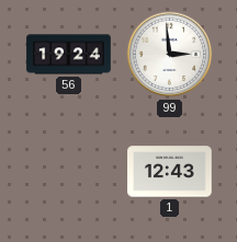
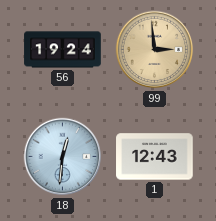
99 dial: white -> champagne (155, 50)
18: none -> 12:31 (63, 157)
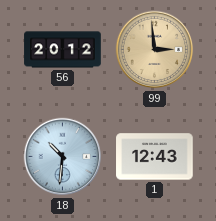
56: 19:24 -> 20:12 (63, 50)
18: 12:31 -> 10:31 (63, 157)
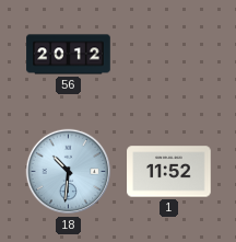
99: 2:59 -> none (155, 50)
1: 12:43 -> 11:52 (169, 172)
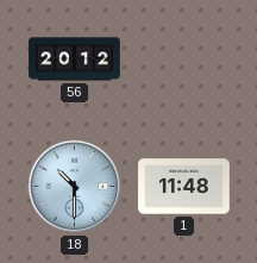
18: 10:31 -> 10:30 (75, 187)
1: 11:52 -> 11:48 (184, 187)
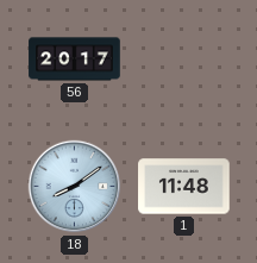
56: 20:12 -> 20:17 (75, 60)
18: 10:30 -> 8:09 (75, 187)
